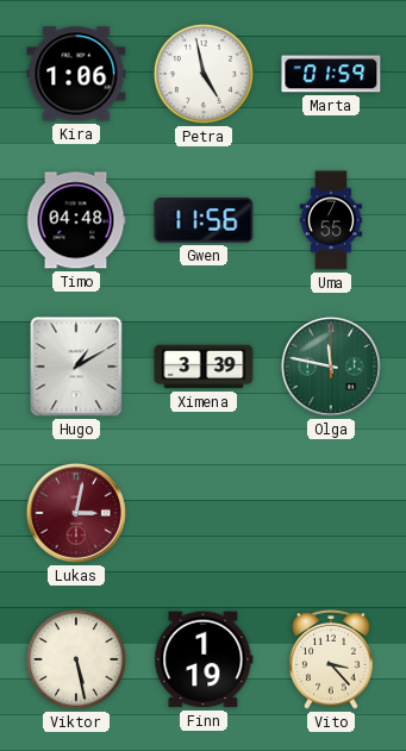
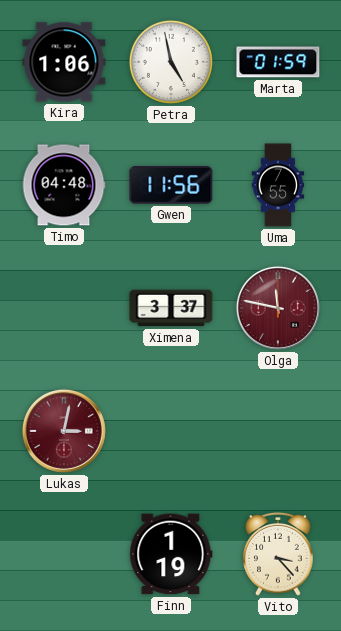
Hugo: 1:10 -> none (76, 367)
Ximena: 3:39 -> 3:37 (171, 308)
Olga dial: green -> burgundy (278, 308)
Viktor: 5:28 -> none (76, 659)
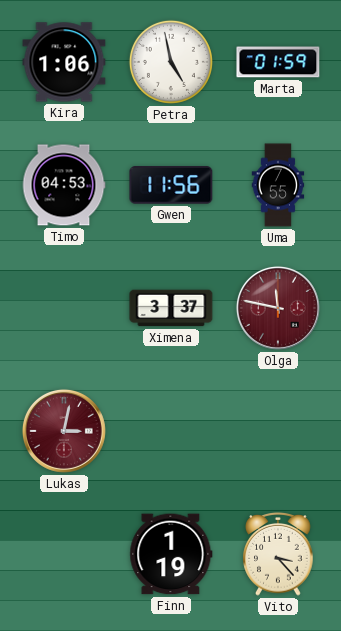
Timo: 04:48 -> 04:53 (64, 185)
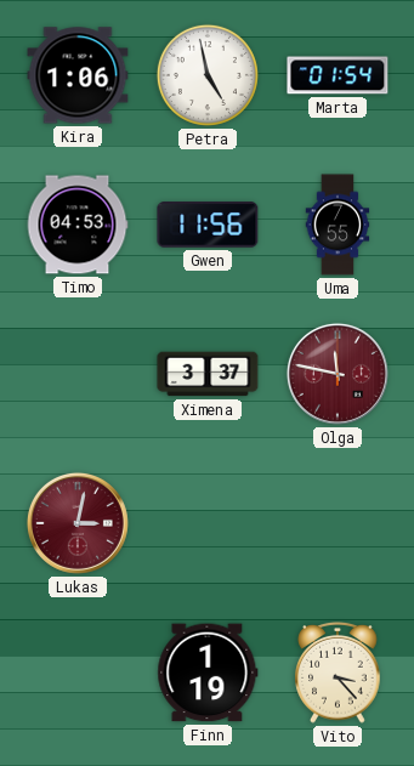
Marta: 01:59 -> 01:54 (338, 75)
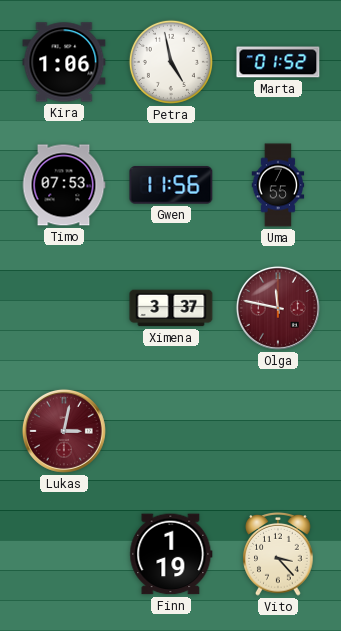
Marta: 01:54 -> 01:52 (278, 62)
Timo: 04:53 -> 07:53 (64, 185)
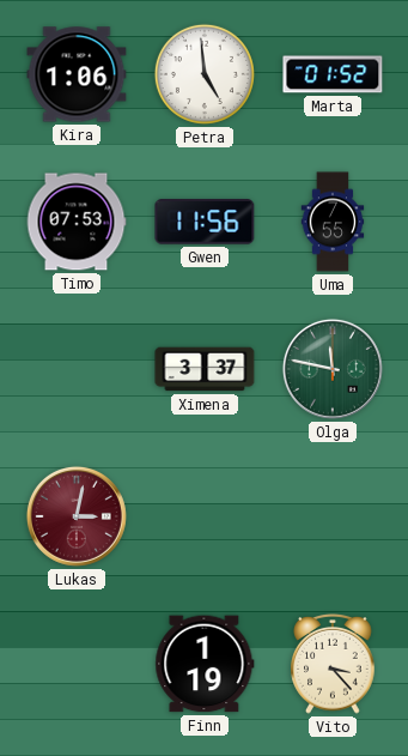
Petra: 4:58 -> 4:59 (205, 74)
Olga dial: burgundy -> green (333, 369)
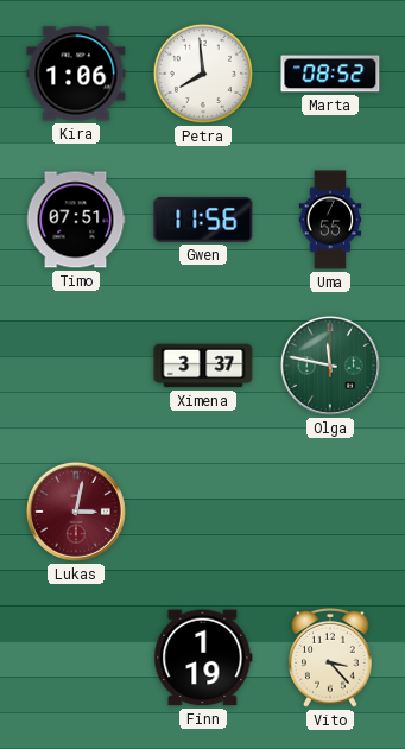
Petra: 4:59 -> 7:59 (203, 74)
Marta: 01:52 -> 08:52 (330, 74)
Timo: 07:53 -> 07:51 (76, 220)
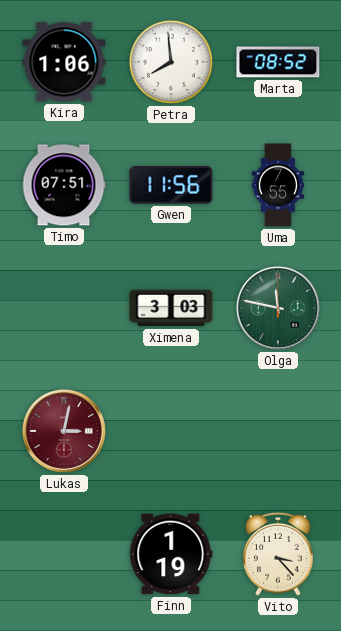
Ximena: 3:37 -> 3:03 (171, 308)
